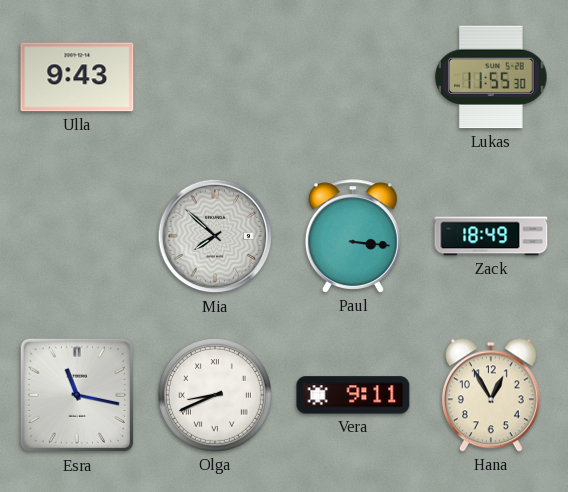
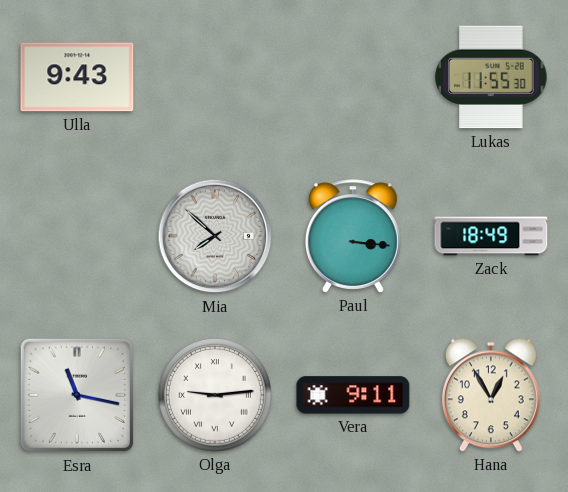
Olga: 8:41 -> 9:14 (215, 395)
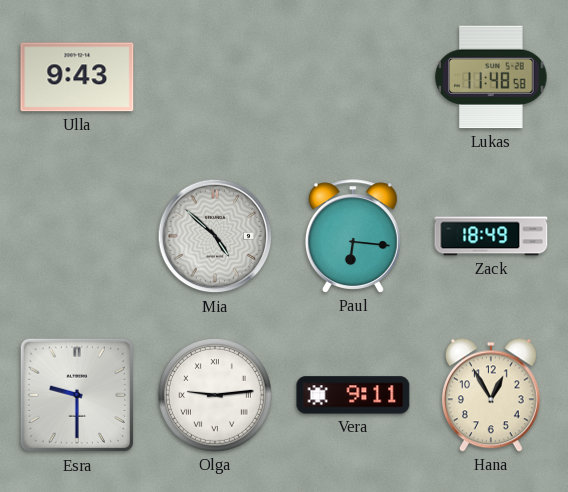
Lukas: 11:55 -> 11:48 (491, 77)
Mia: 7:52 -> 4:52 (215, 236)
Paul: 3:16 -> 6:16 (353, 236)
Esra: 11:17 -> 9:30 (77, 395)
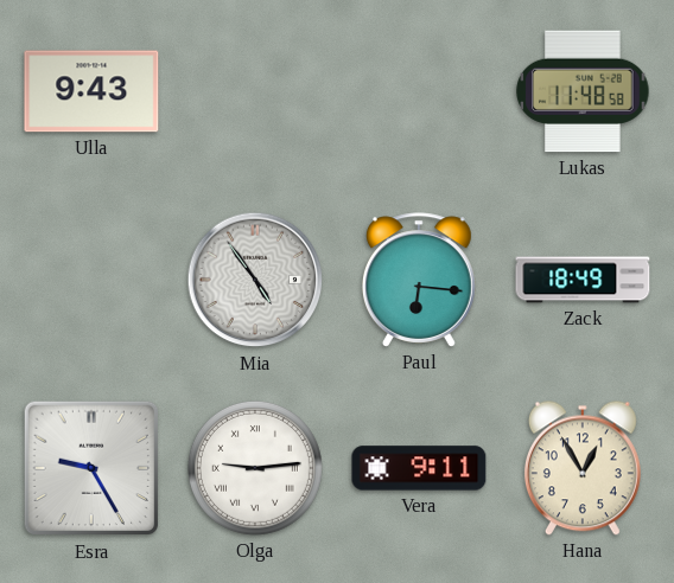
Mia: 4:52 -> 4:54 (255, 280)
Esra: 9:30 -> 9:25 (91, 468)
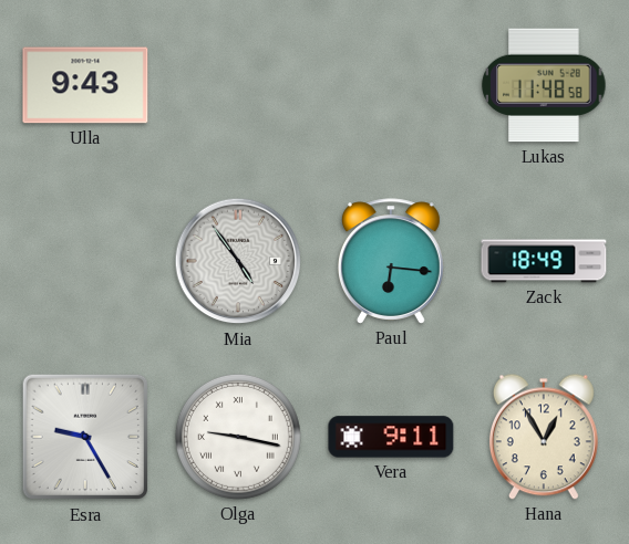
Olga: 9:14 -> 9:17 (238, 437)
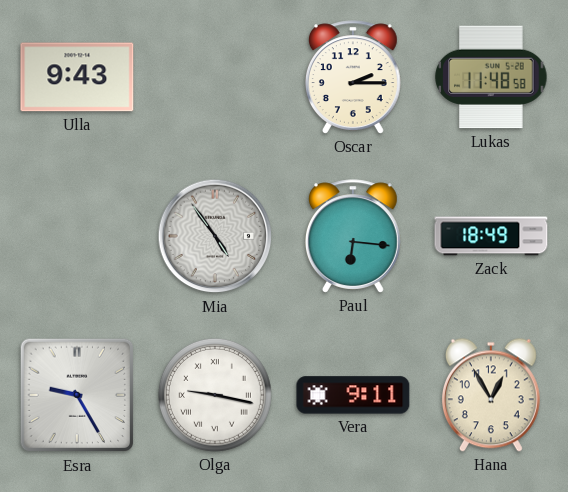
Oscar: none -> 2:15 (353, 77)
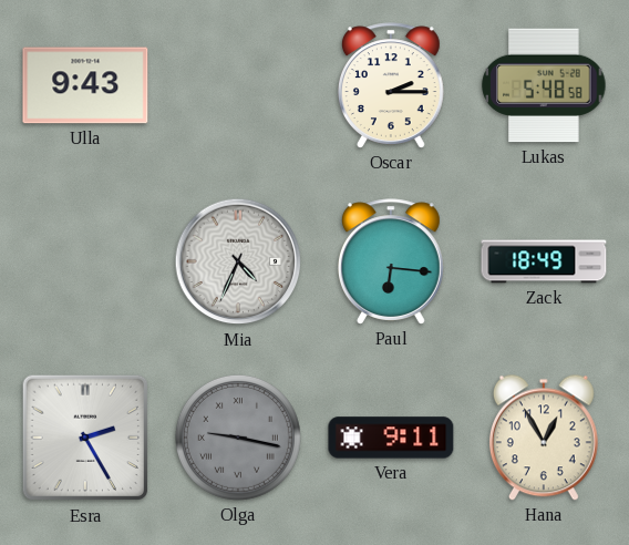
Lukas: 11:48 -> 5:48 (544, 85)
Mia: 4:54 -> 4:34 (238, 261)
Esra: 9:25 -> 2:25 (85, 438)
Olga dial: white -> grey (238, 438)
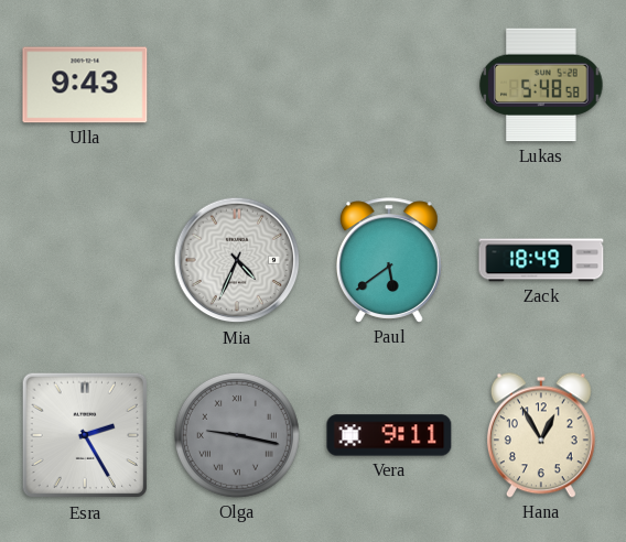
Oscar: 2:15 -> none (391, 85)
Paul: 6:16 -> 5:39 (389, 260)
